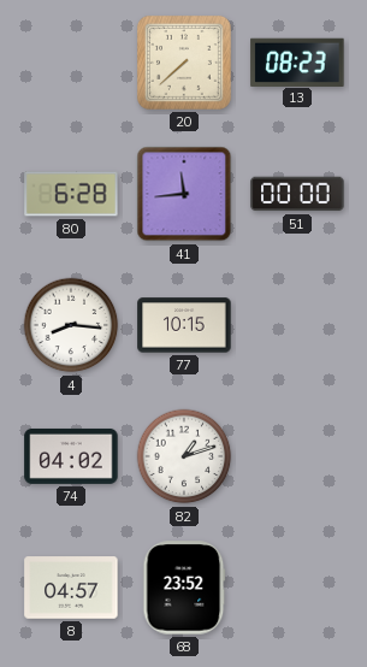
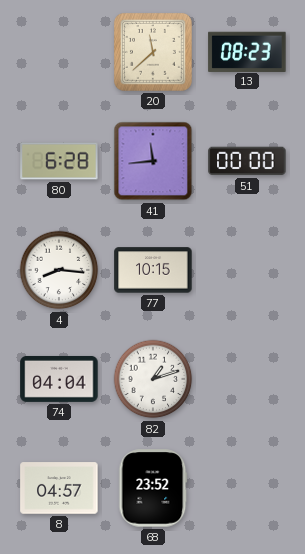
20: 7:38 -> 11:38 (153, 52)
74: 04:02 -> 04:04 (59, 379)
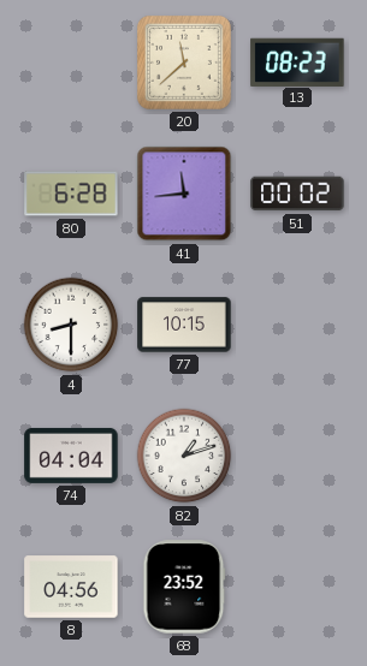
51: 00:00 -> 00:02 (297, 194)
4: 8:16 -> 8:30 (71, 325)
8: 04:57 -> 04:56 (71, 587)
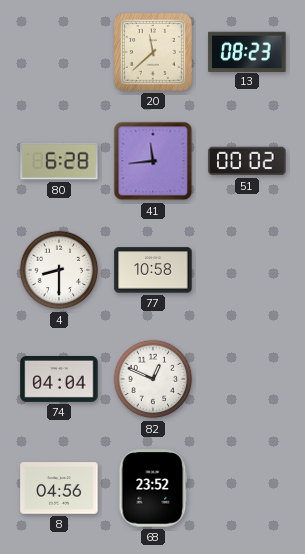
77: 10:15 -> 10:58 (153, 270)
82: 1:12 -> 12:49 (153, 379)
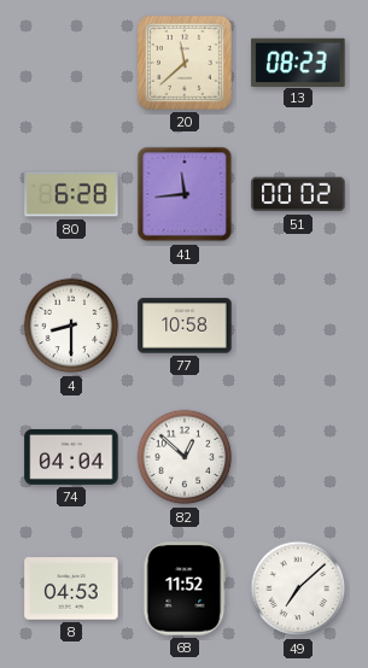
82: 12:49 -> 12:52 (185, 457)
8: 04:56 -> 04:53 (71, 588)
68: 23:52 -> 11:52 (185, 588)
49: none -> 7:08 (298, 588)
